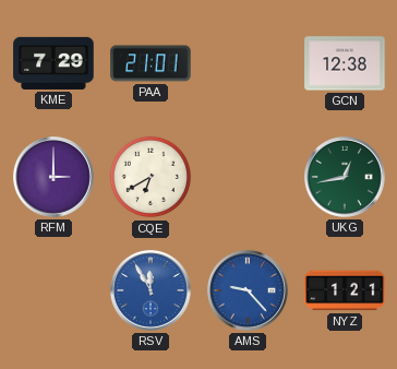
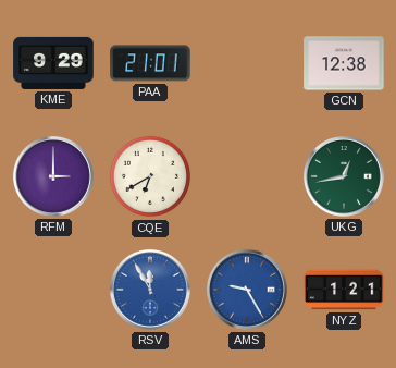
KME: 7:29 -> 9:29 (53, 63)
AMS: 9:23 -> 9:25 (247, 290)
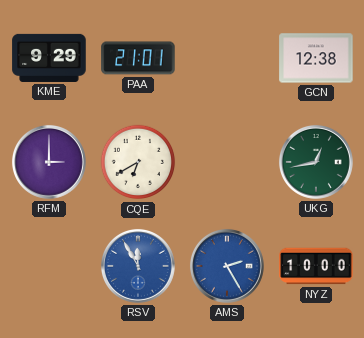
AMS: 9:25 -> 2:25 (227, 266)
NYZ: 1:21 -> 10:00 (316, 266)
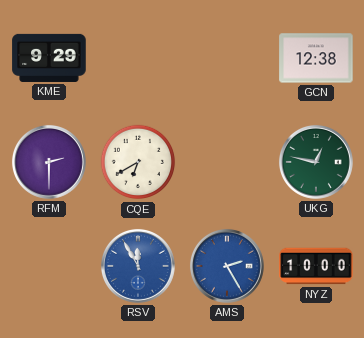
PAA: 21:01 -> none (138, 58)
RFM: 3:00 -> 2:30 (49, 162)
UKG: 12:43 -> 12:47 (316, 162)
